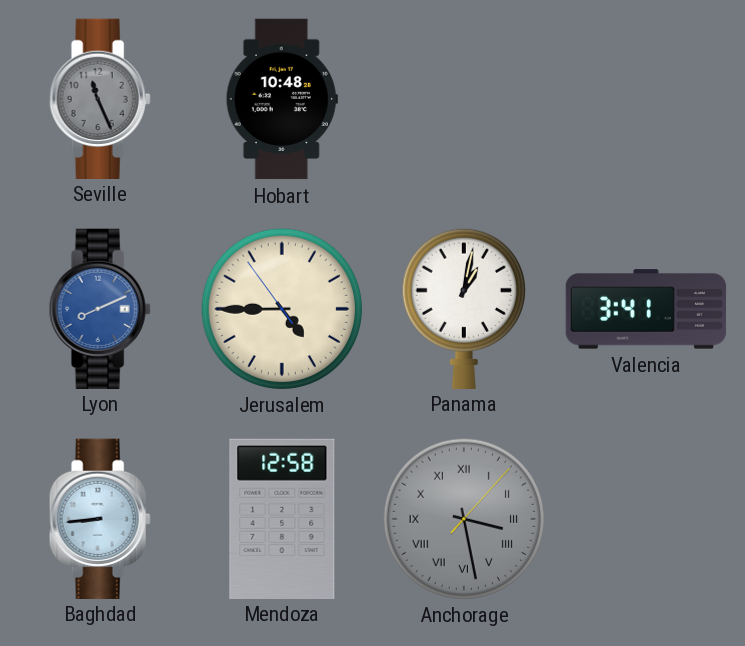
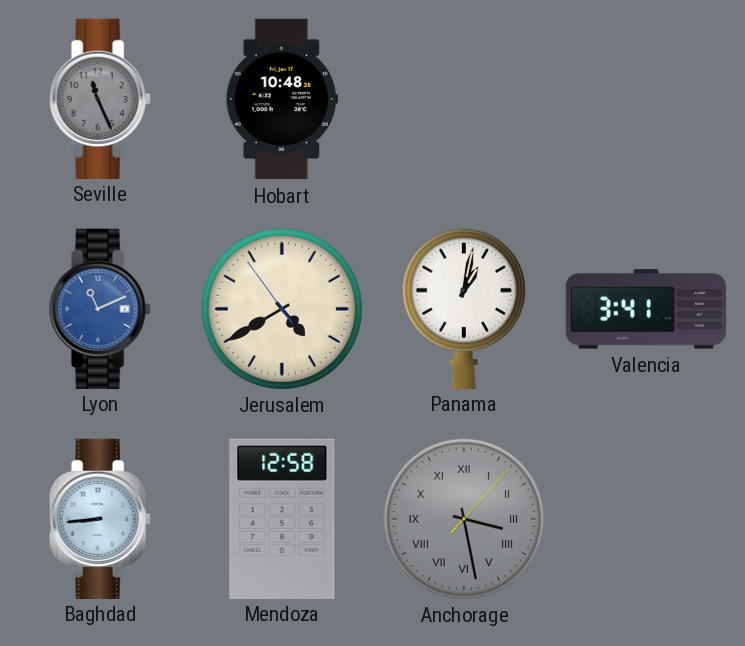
Lyon: 8:11 -> 11:11 (100, 308)
Jerusalem: 4:44 -> 4:39 (281, 308)
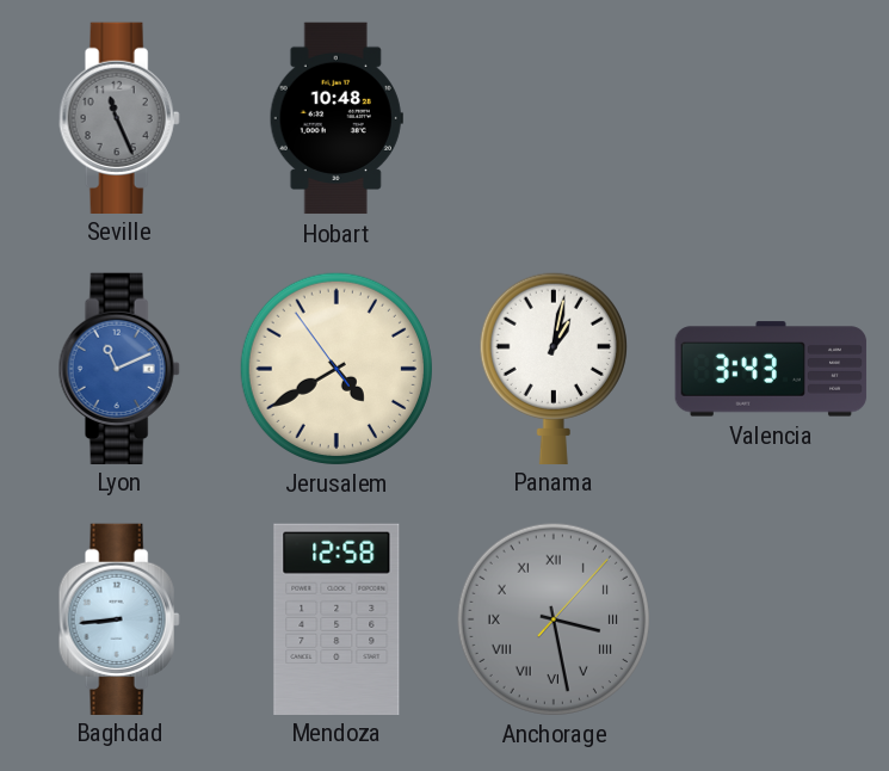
Valencia: 3:41 -> 3:43 (771, 369)
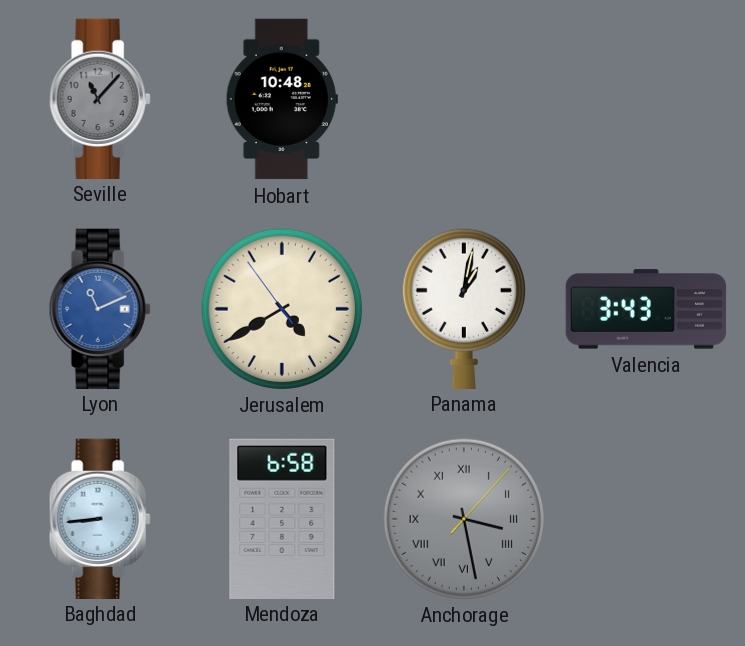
Seville: 11:26 -> 11:07 (100, 98)
Mendoza: 12:58 -> 6:58 (282, 518)
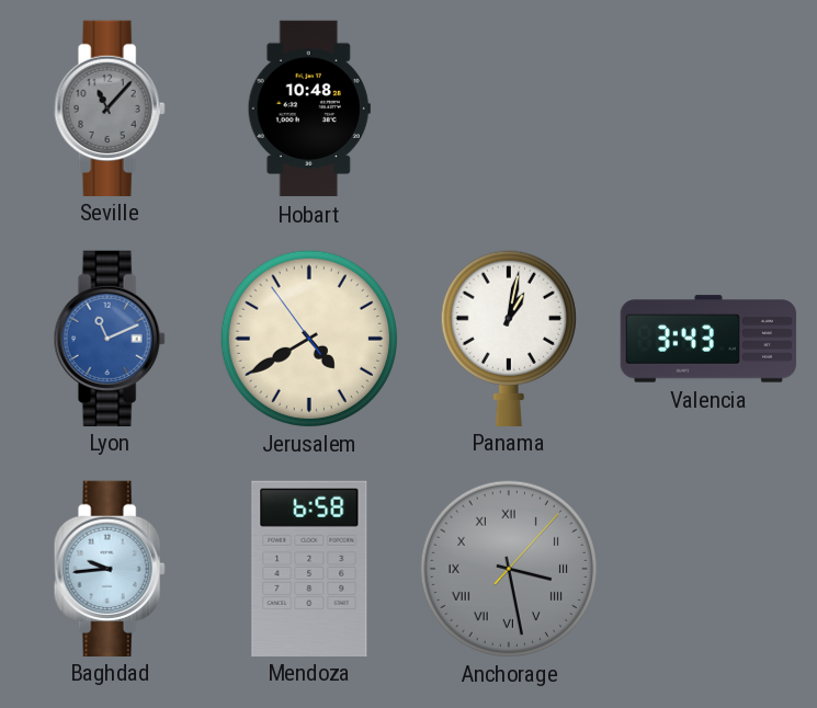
Baghdad: 8:44 -> 9:44 (110, 568)
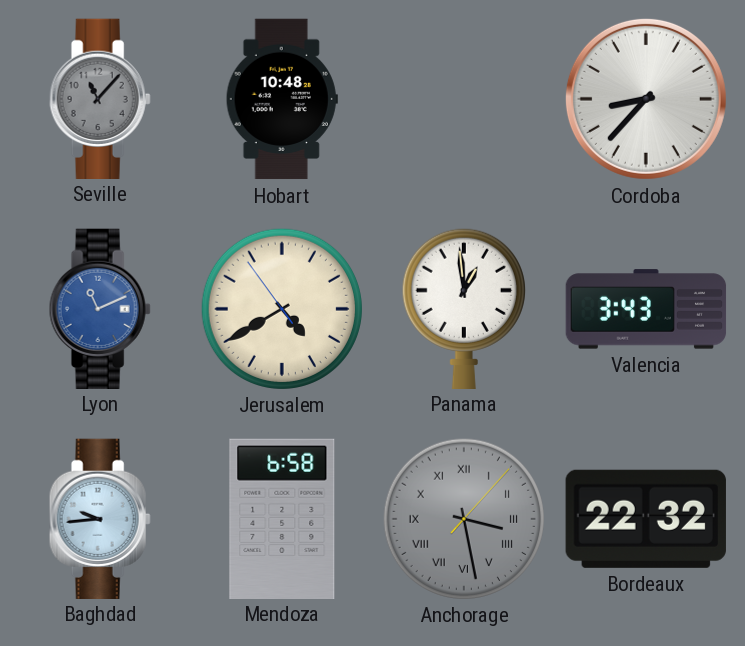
Cordoba: none -> 8:37 (646, 99)
Panama: 1:02 -> 12:59 (464, 308)
Bordeaux: none -> 22:32 (646, 519)
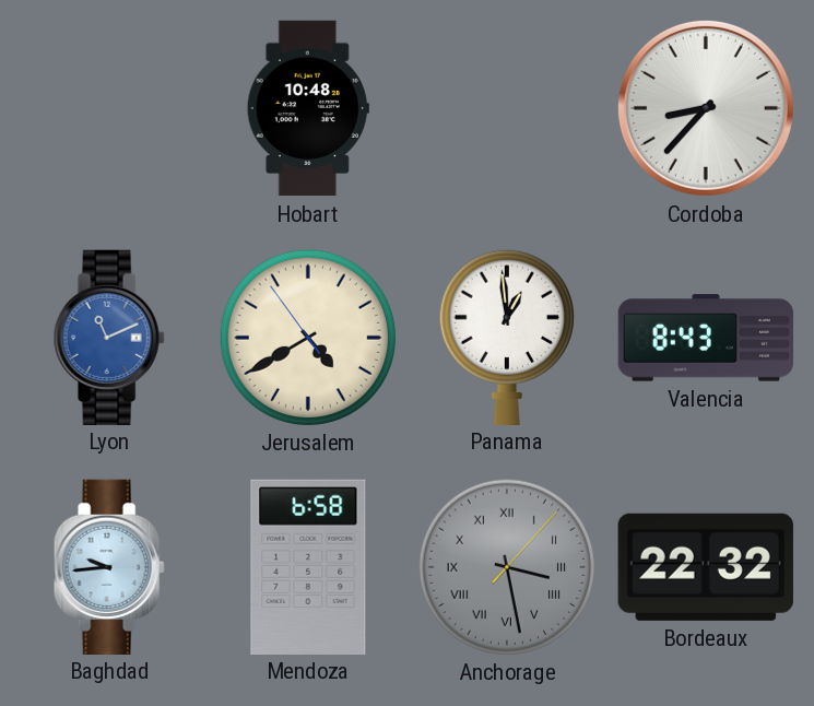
Seville: 11:07 -> none (100, 98)
Valencia: 3:43 -> 8:43 (706, 338)
